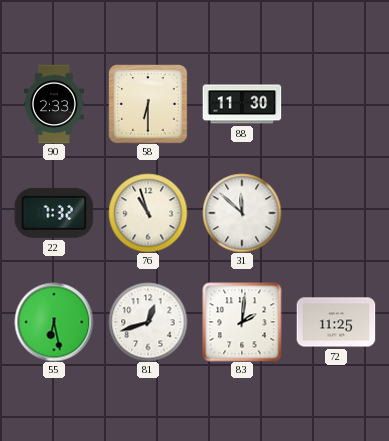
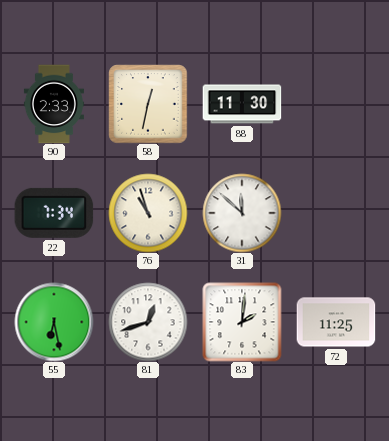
58: 6:30 -> 12:32 (148, 104)
22: 7:32 -> 7:34 (54, 213)
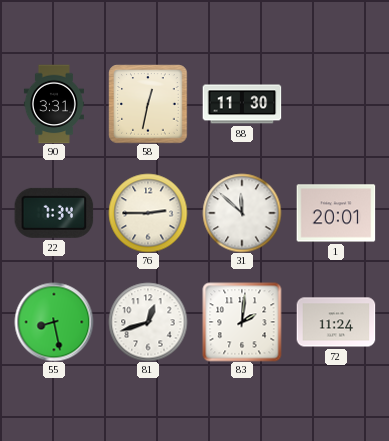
90: 2:33 -> 3:31 (54, 104)
76: 10:57 -> 2:45 (148, 213)
1: none -> 20:01 (336, 213)
55: 6:28 -> 8:28 (54, 322)
72: 11:25 -> 11:24 (336, 322)
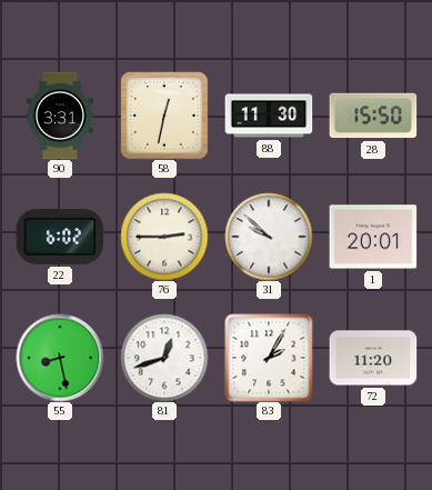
28: none -> 15:50 (373, 116)
22: 7:34 -> 6:02 (60, 237)
31: 11:52 -> 9:52 (269, 237)
83: 2:01 -> 2:05 (269, 358)
72: 11:24 -> 11:20 (373, 358)
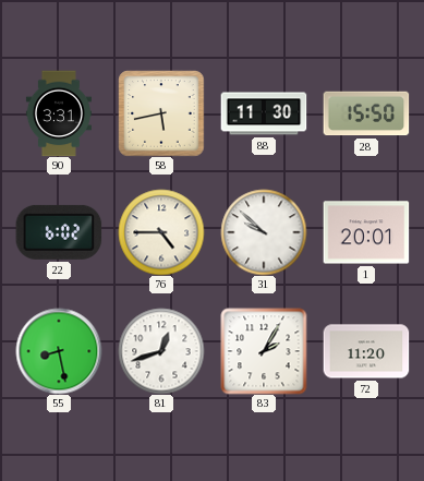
58: 12:32 -> 5:43 (161, 113)
76: 2:45 -> 4:45 (161, 232)
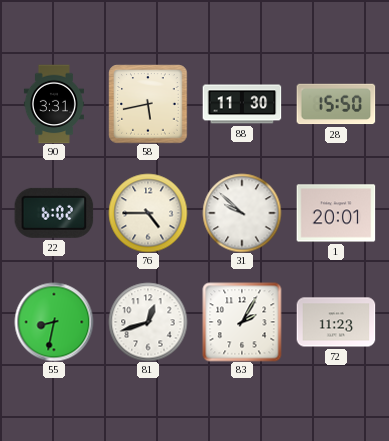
55: 8:28 -> 8:32 (54, 322)
72: 11:20 -> 11:23 (336, 322)
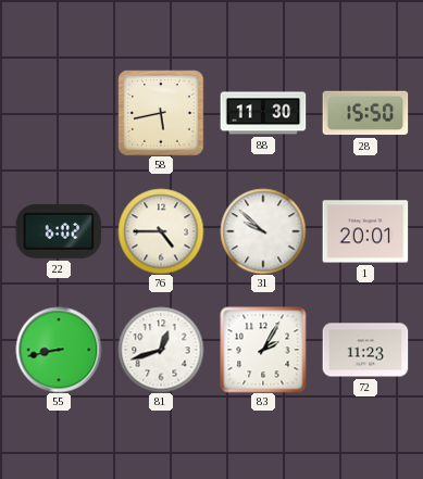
90: 3:31 -> none (54, 104)
55: 8:32 -> 8:43 (59, 350)
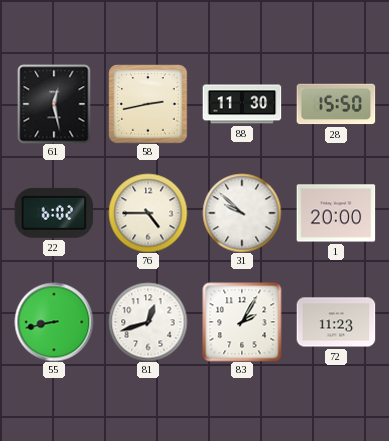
61: none -> 12:28 (54, 104)
58: 5:43 -> 2:43 (148, 104)
1: 20:01 -> 20:00 (336, 213)
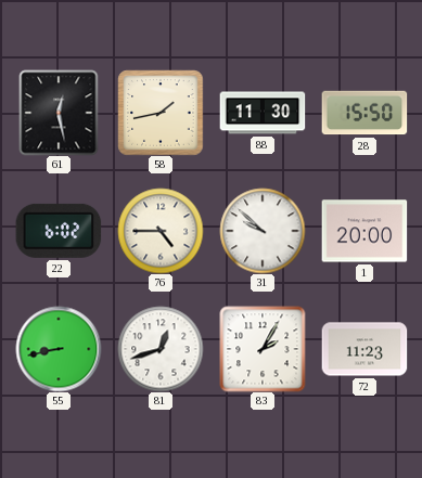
58: 2:43 -> 1:43 (161, 113)
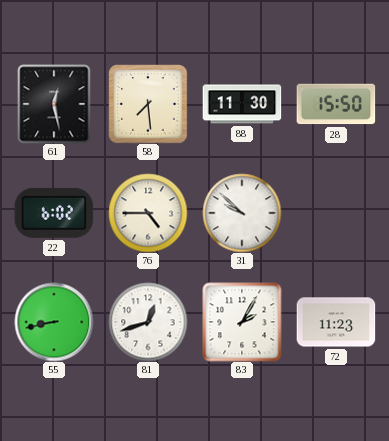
58: 1:43 -> 7:29 (148, 104)
1: 20:00 -> none (365, 231)
